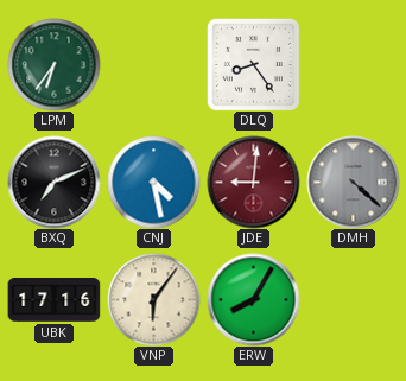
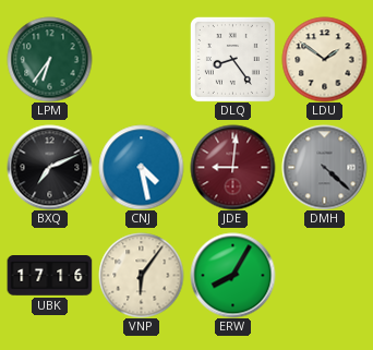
LDU: none -> 1:51 (324, 59)
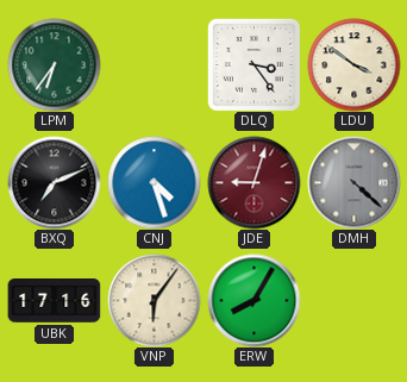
DLQ: 8:24 -> 3:24 (253, 64)
LDU: 1:51 -> 3:51 (353, 64)
CNJ: 4:28 -> 4:27 (154, 182)
JDE: 9:01 -> 9:03 (253, 182)
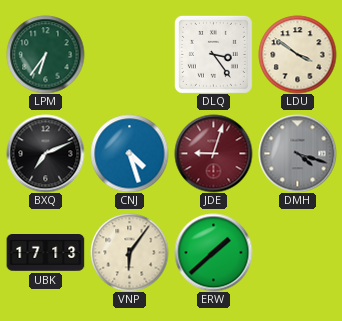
DMH: 4:22 -> 4:18 (297, 153)
UBK: 17:16 -> 17:13 (45, 253)
ERW: 8:05 -> 1:38 (213, 252)
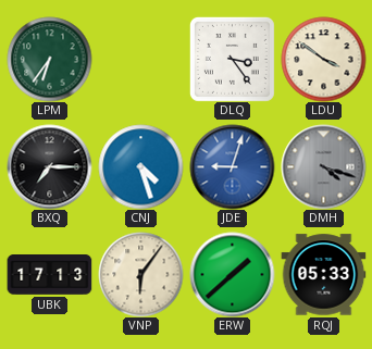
BXQ: 7:11 -> 7:15 (49, 166)
JDE dial: burgundy -> blue (232, 166)
RQJ: none -> 05:33 (323, 275)
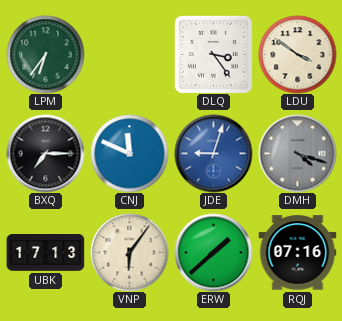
CNJ: 4:27 -> 11:49 (129, 153)
RQJ: 05:33 -> 07:16 (297, 253)
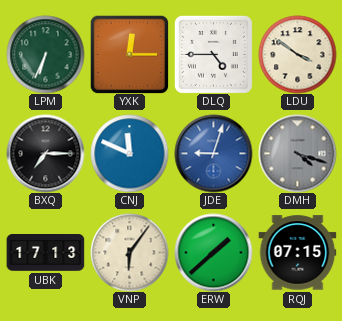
LPM: 6:36 -> 6:34 (45, 54)
YXK: none -> 12:15 (129, 54)
DLQ: 3:24 -> 4:45 (213, 54)
RQJ: 07:16 -> 07:15 (297, 253)
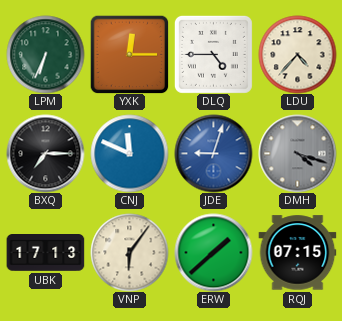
LDU: 3:51 -> 4:37 (297, 54)
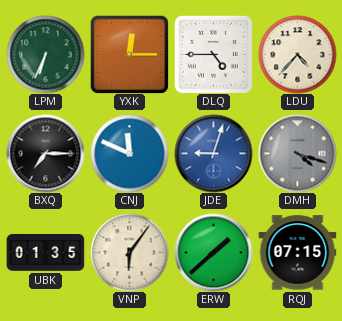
UBK: 17:13 -> 01:35 (45, 253)
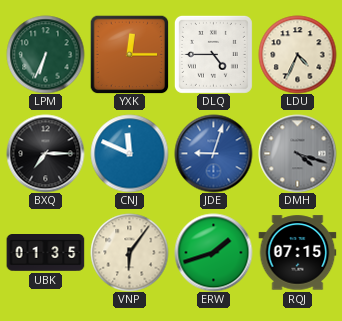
LDU: 4:37 -> 4:34 (297, 54)
ERW: 1:38 -> 1:42 (213, 252)
